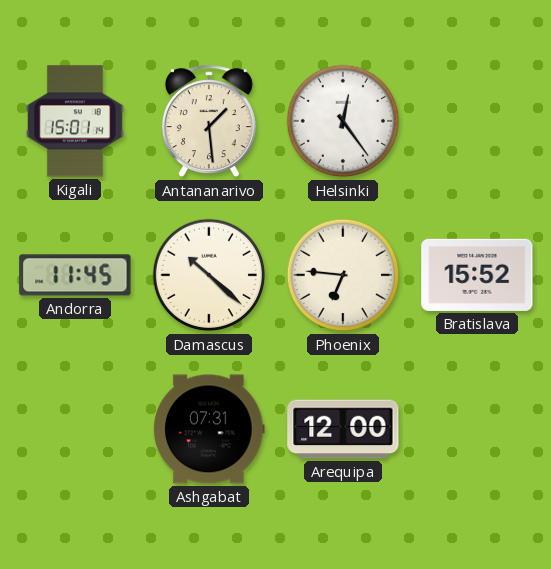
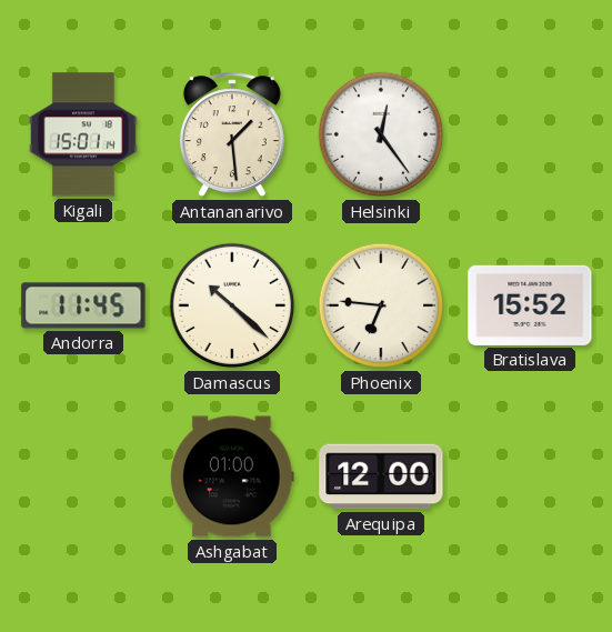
Ashgabat: 07:31 -> 01:00 (233, 476)
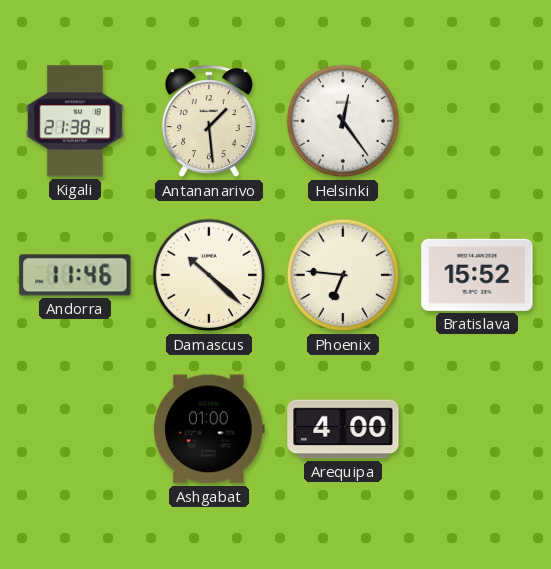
Kigali: 15:01 -> 21:38 (75, 121)
Andorra: 11:45 -> 11:46 (75, 275)
Arequipa: 12:00 -> 4:00 (343, 429)
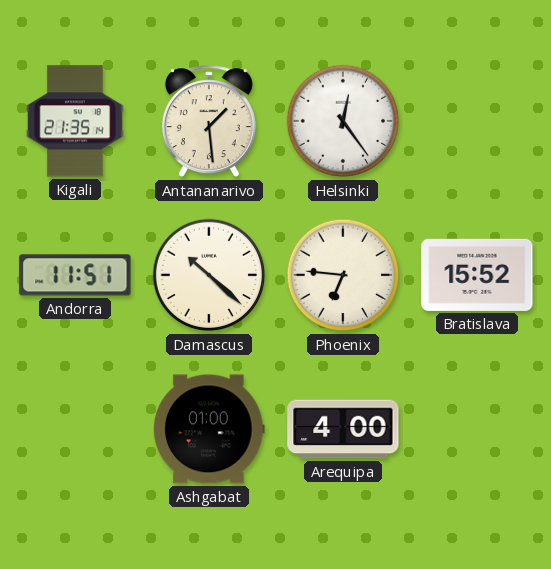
Kigali: 21:38 -> 21:35 (75, 121)
Andorra: 11:46 -> 11:51 (75, 275)
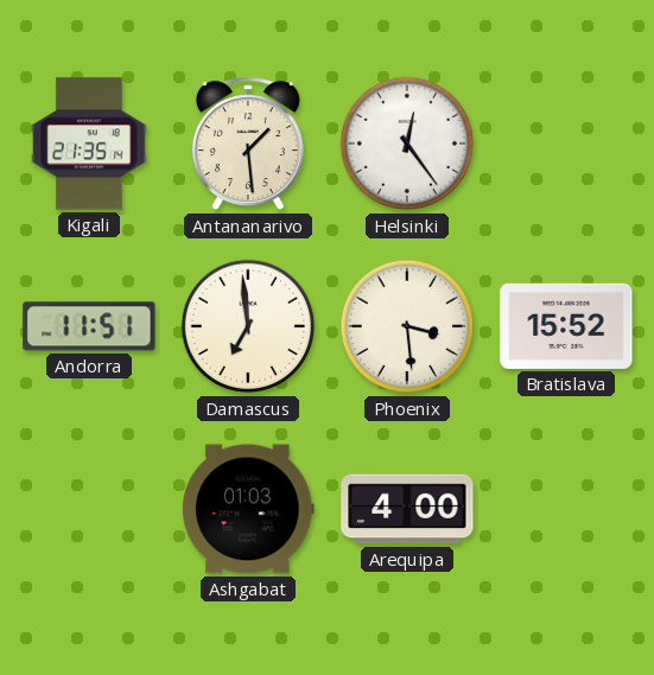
Damascus: 10:22 -> 6:59 (248, 326)
Phoenix: 6:46 -> 3:29 (407, 326)
Ashgabat: 01:00 -> 01:03 (249, 509)
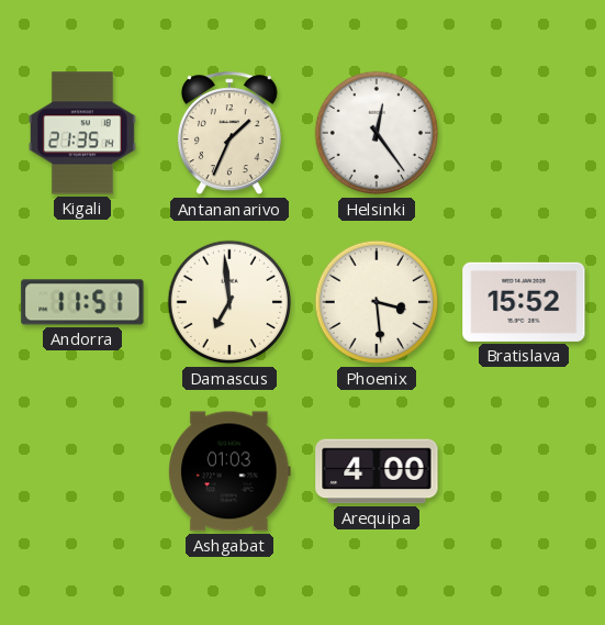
Antananarivo: 1:29 -> 1:34 (229, 134)
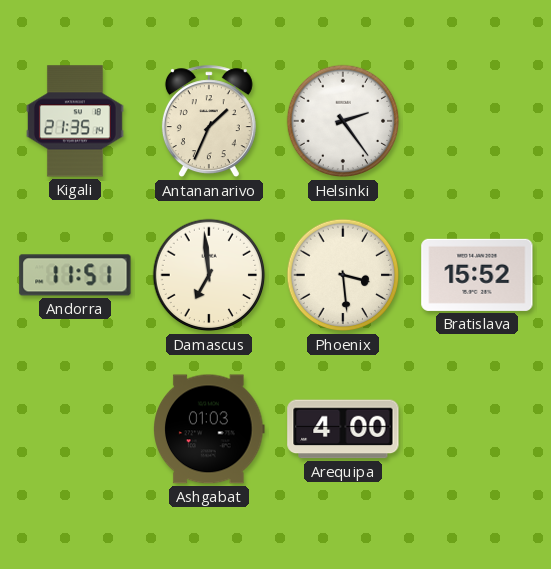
Helsinki: 12:24 -> 2:24 (343, 121)
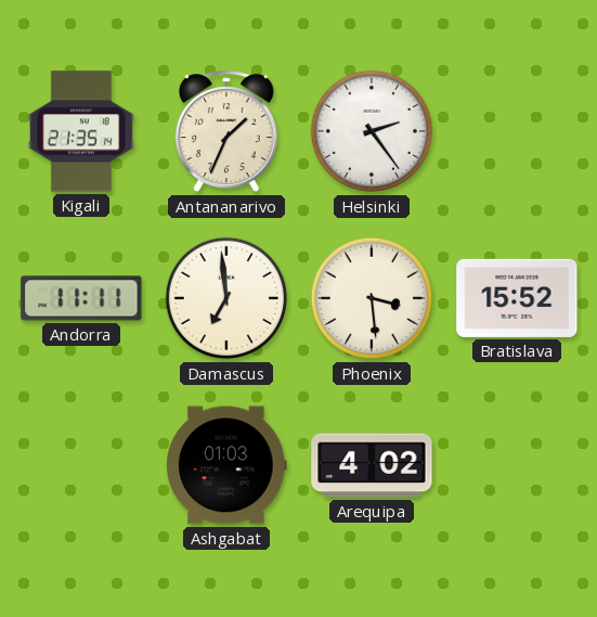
Andorra: 11:51 -> 11:11 (81, 298)
Arequipa: 4:00 -> 4:02 (372, 465)
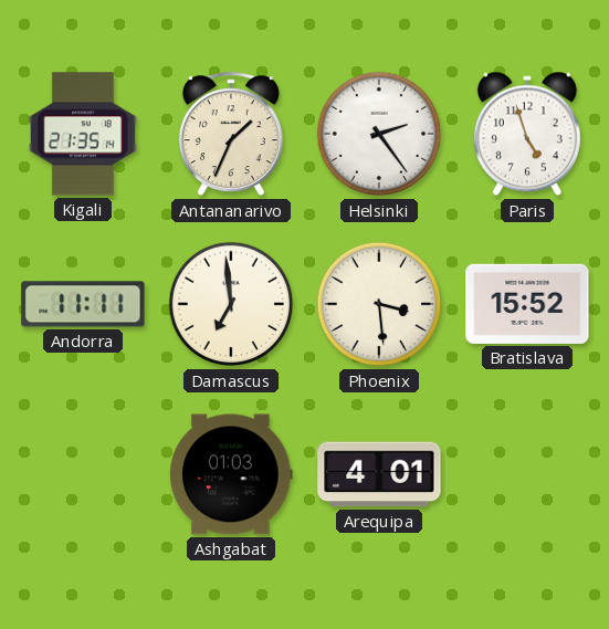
Paris: none -> 4:57 (527, 134)
Arequipa: 4:02 -> 4:01 (379, 474)
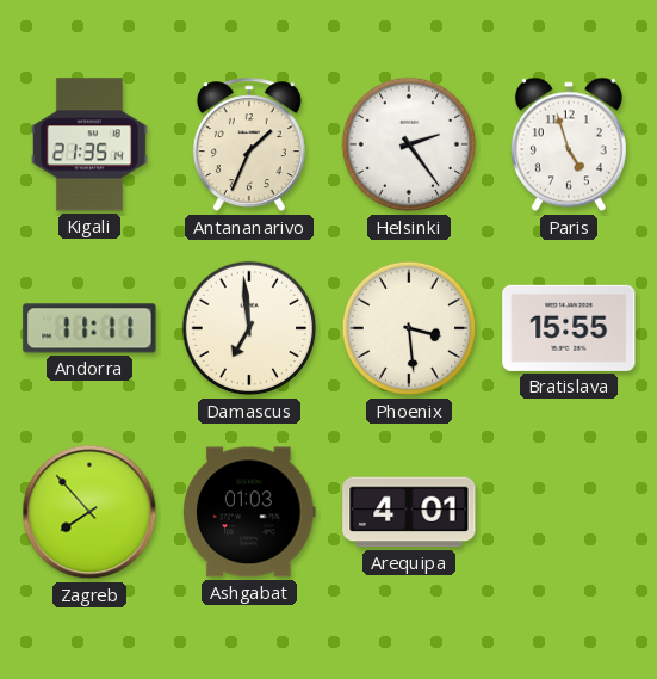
Bratislava: 15:52 -> 15:55 (569, 328)
Zagreb: none -> 7:53 (89, 512)
